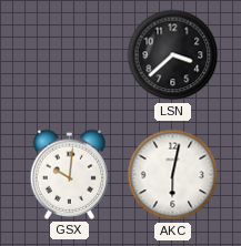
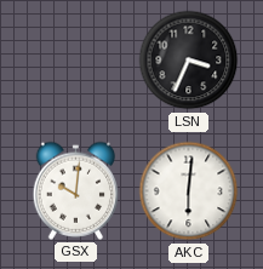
LSN: 3:38 -> 3:34 (189, 61)
AKC: 6:02 -> 6:01 (189, 191)
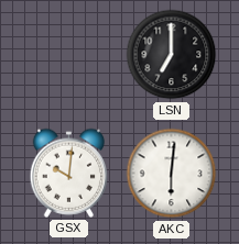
LSN: 3:34 -> 7:00 (172, 55)
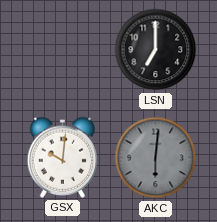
AKC dial: white -> grey (156, 158)
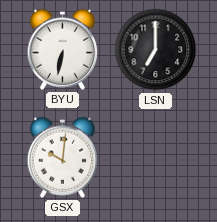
BYU: none -> 6:32 (63, 49)
AKC: 6:01 -> none (156, 158)
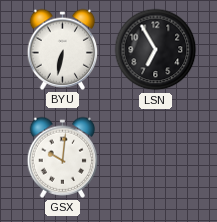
LSN: 7:00 -> 6:55 (156, 50)
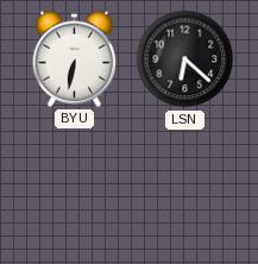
LSN: 6:55 -> 6:22 (185, 59)
GSX: 10:01 -> none (63, 157)
